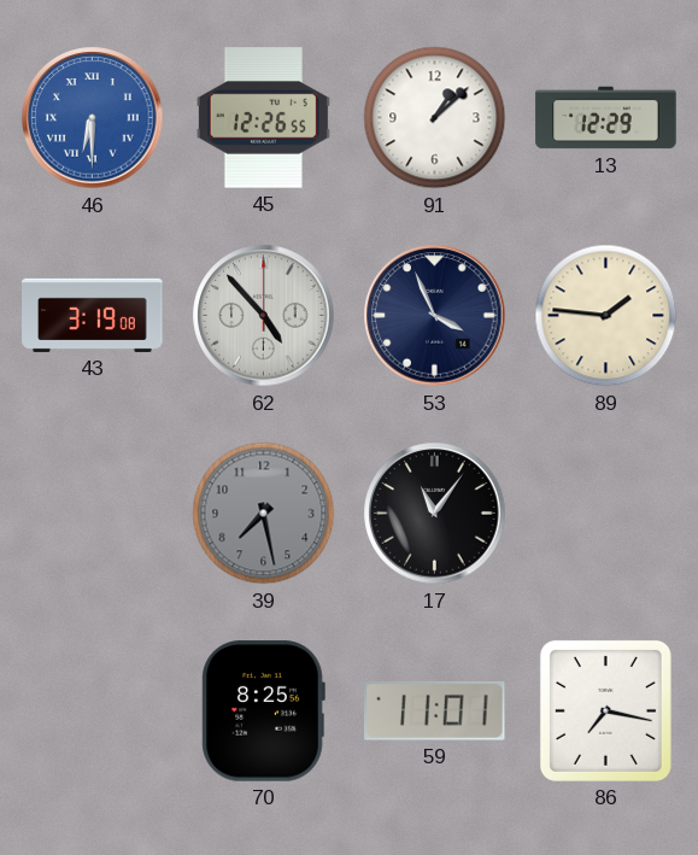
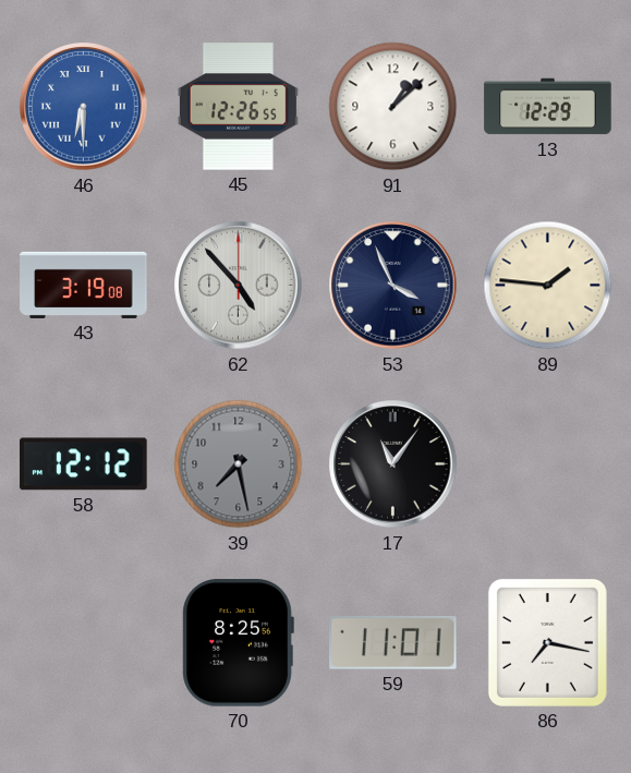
58: none -> 12:12 (84, 464)
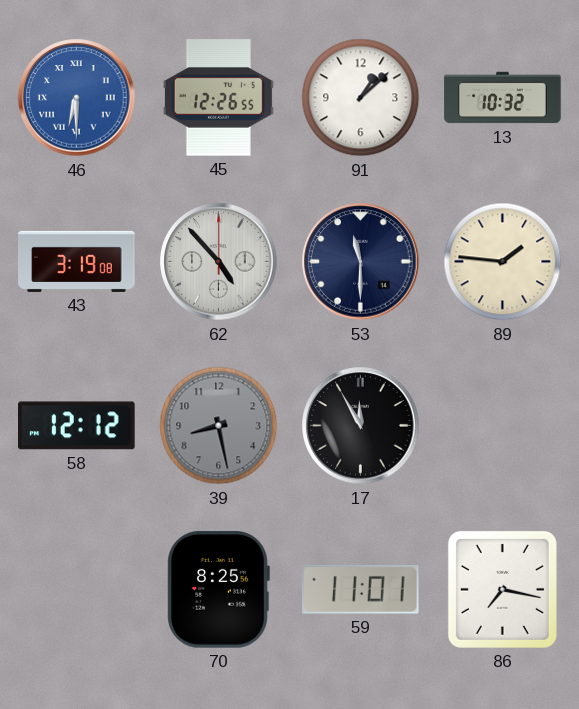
13: 12:29 -> 10:32 (503, 98)
53: 3:56 -> 11:30 (361, 262)
39: 7:28 -> 8:28 (219, 426)
17: 11:06 -> 11:55 (361, 426)
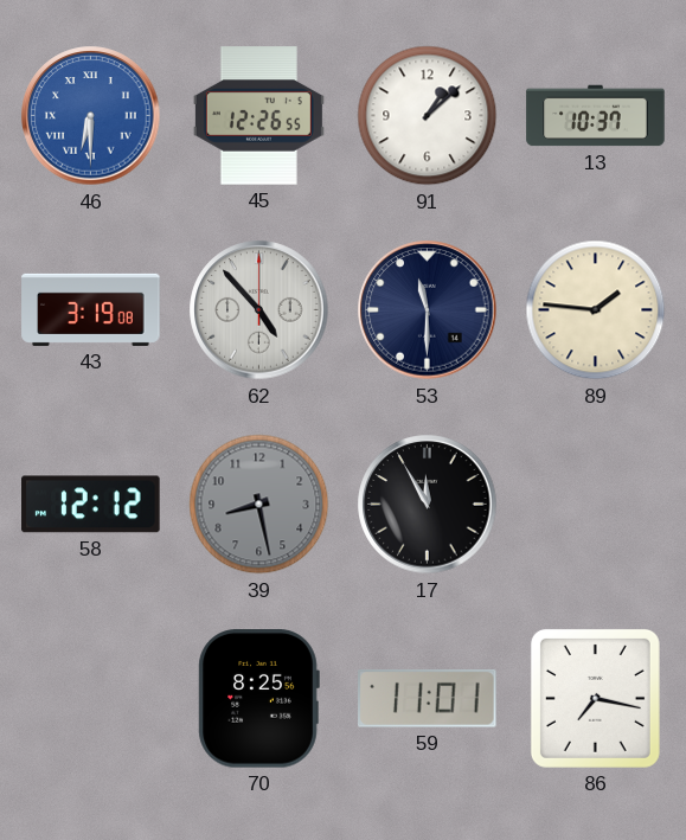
13: 10:32 -> 10:37 (596, 116)
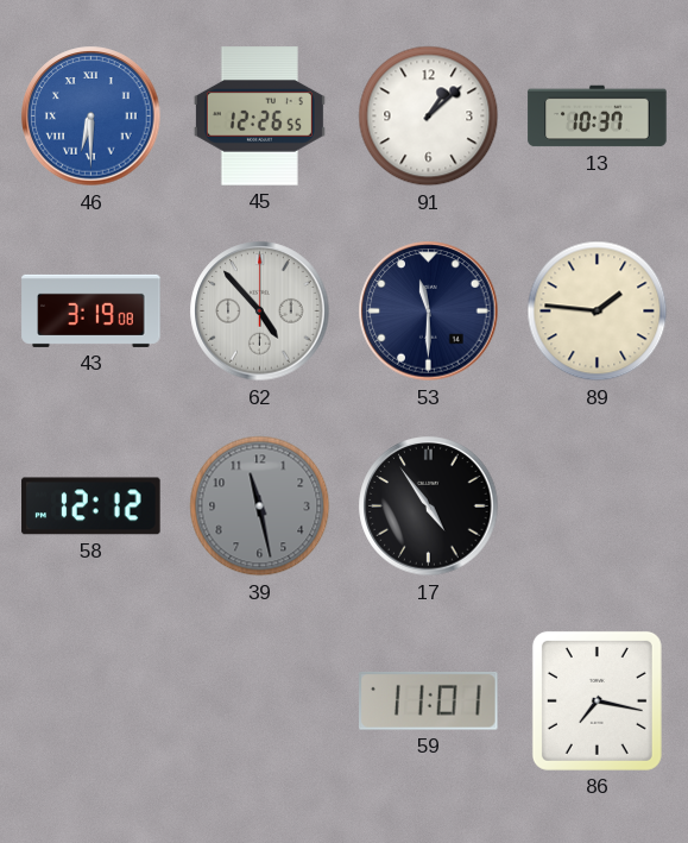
39: 8:28 -> 11:28 (260, 507)
17: 11:55 -> 4:54 (429, 507)
70: 8:25 -> none (258, 699)
